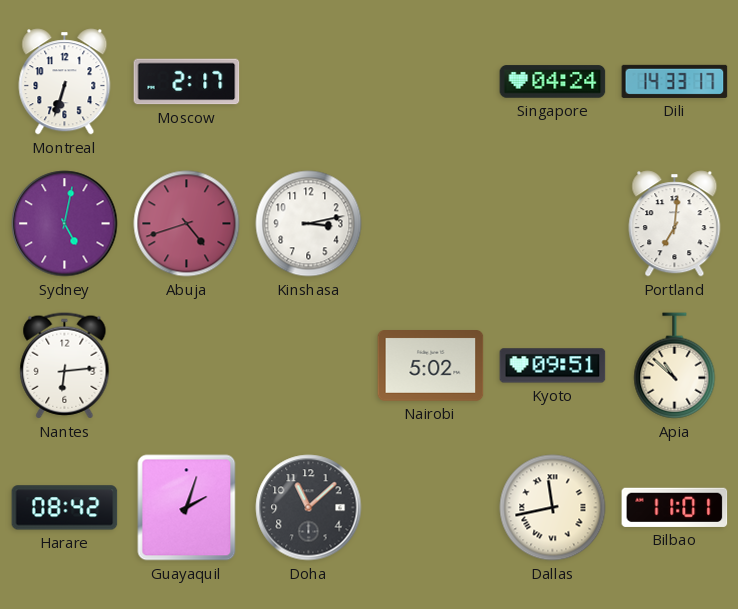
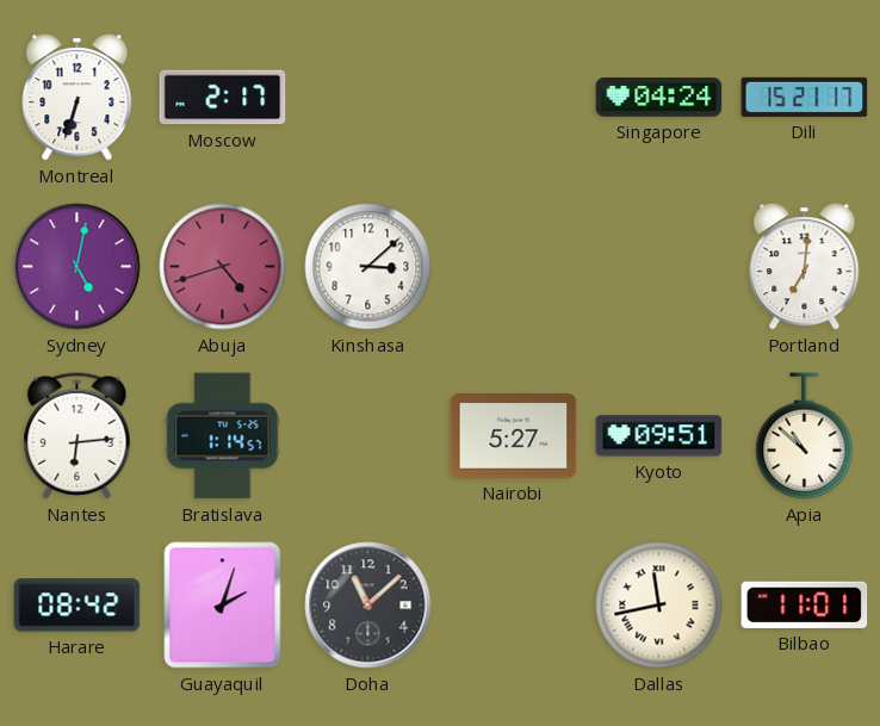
Dili: 14:33 -> 15:21 (805, 97)
Kinshasa: 3:13 -> 3:08 (368, 267)
Bratislava: none -> 1:14 (223, 436)
Nairobi: 5:02 -> 5:27 (514, 436)
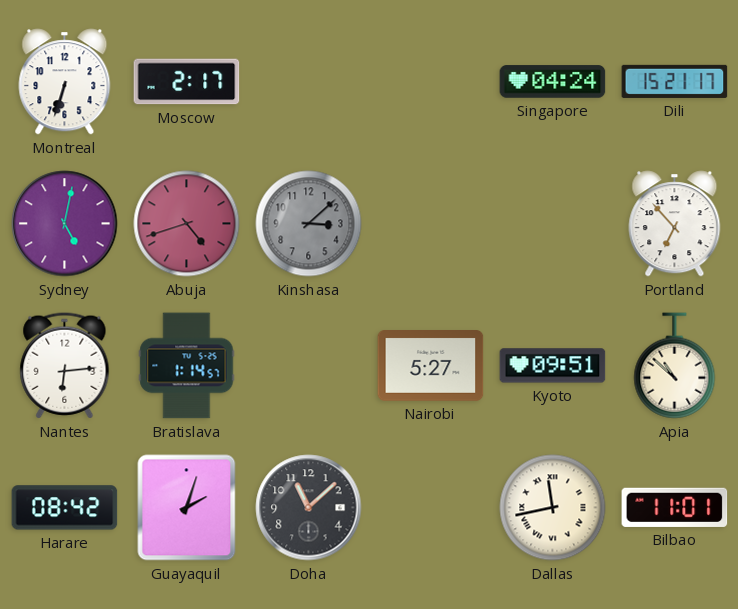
Kinshasa dial: white -> grey (309, 224)
Portland: 7:01 -> 6:53 (675, 224)
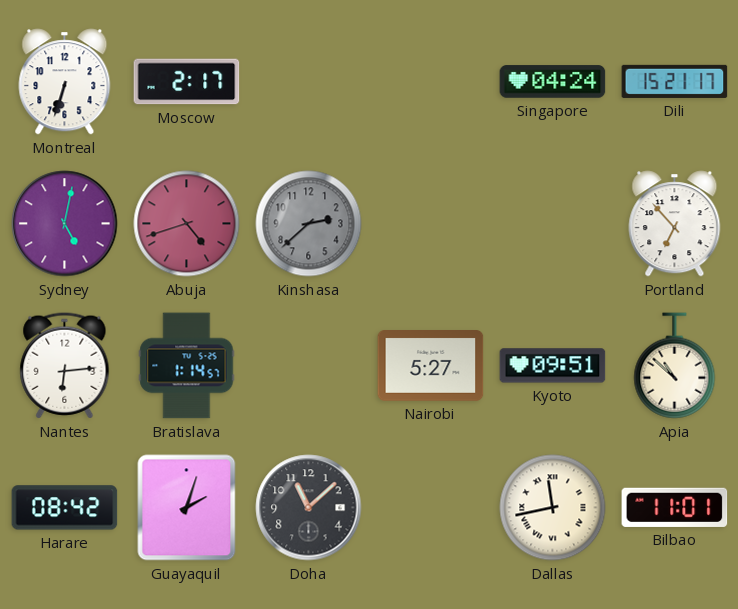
Kinshasa: 3:08 -> 2:38 (309, 224)
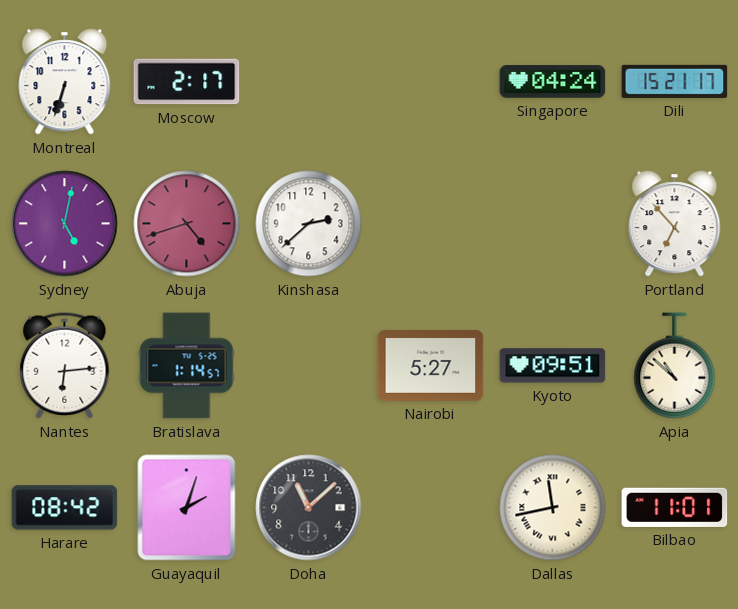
Kinshasa dial: grey -> white (309, 224)
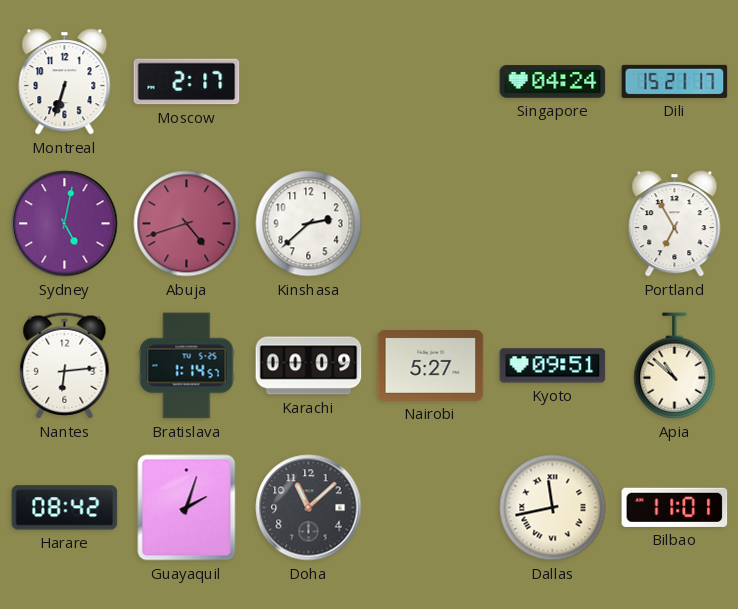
Portland: 6:53 -> 6:55 (675, 224)
Karachi: none -> 00:09 (309, 366)
